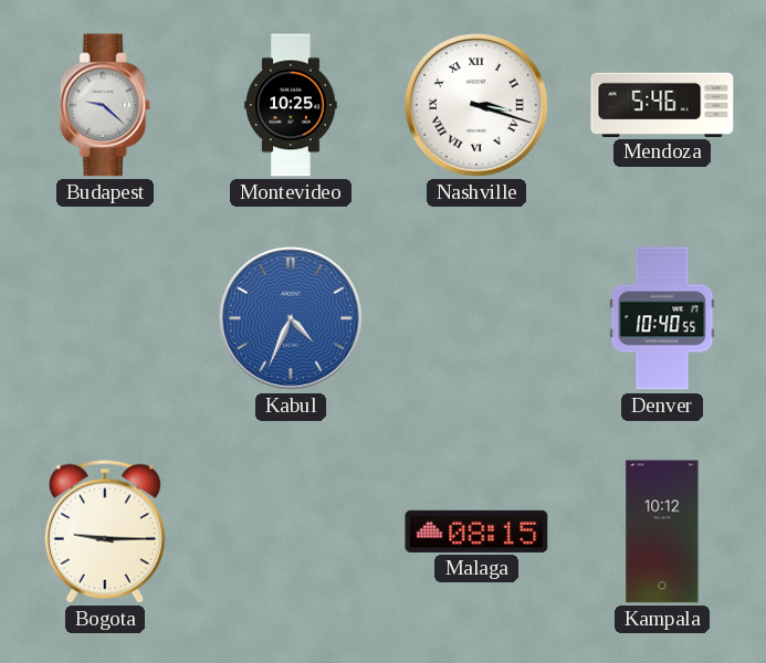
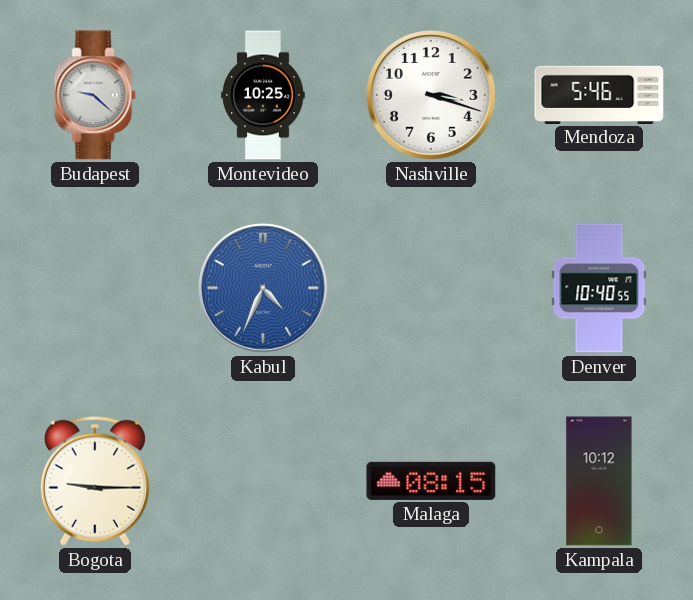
Nashville numerals: Roman -> Arabic (432, 96)
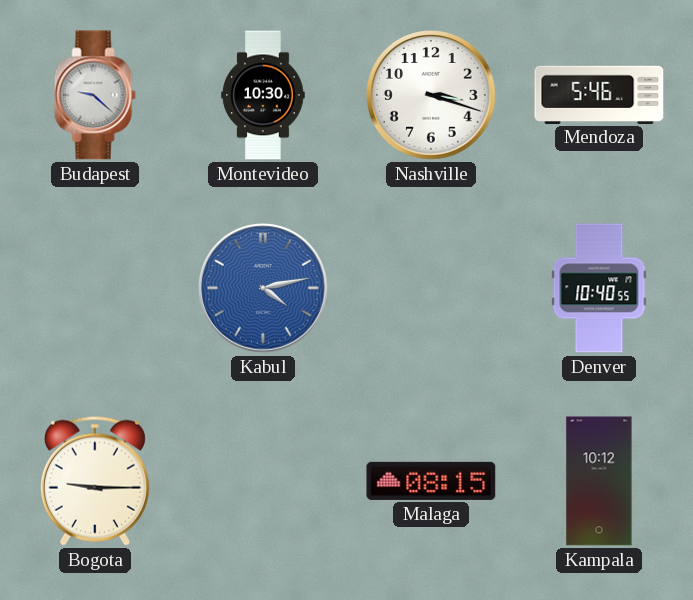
Montevideo: 10:25 -> 10:30 (263, 95)
Kabul: 4:34 -> 4:13 (264, 289)
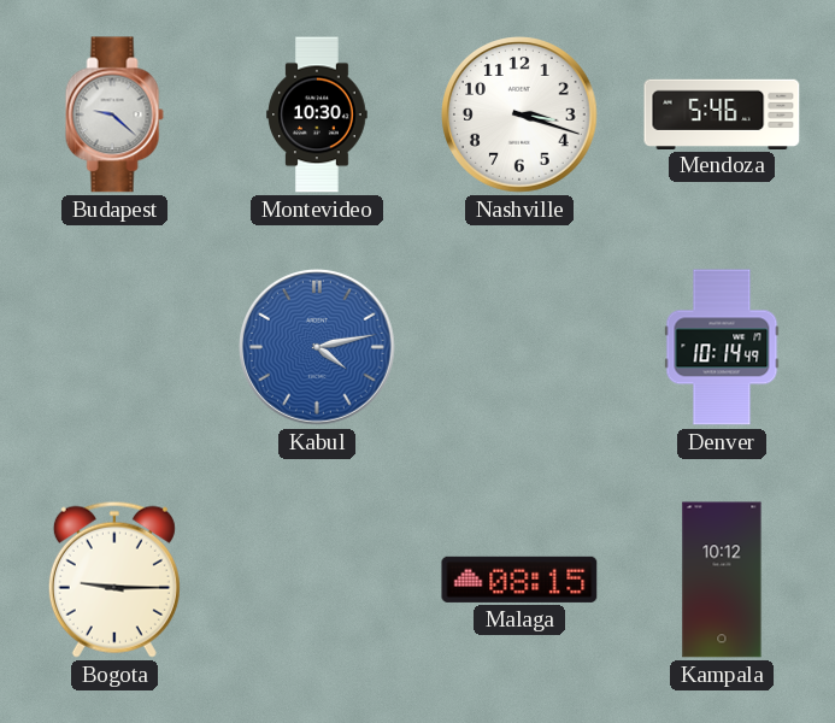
Denver: 10:40 -> 10:14 (722, 347)
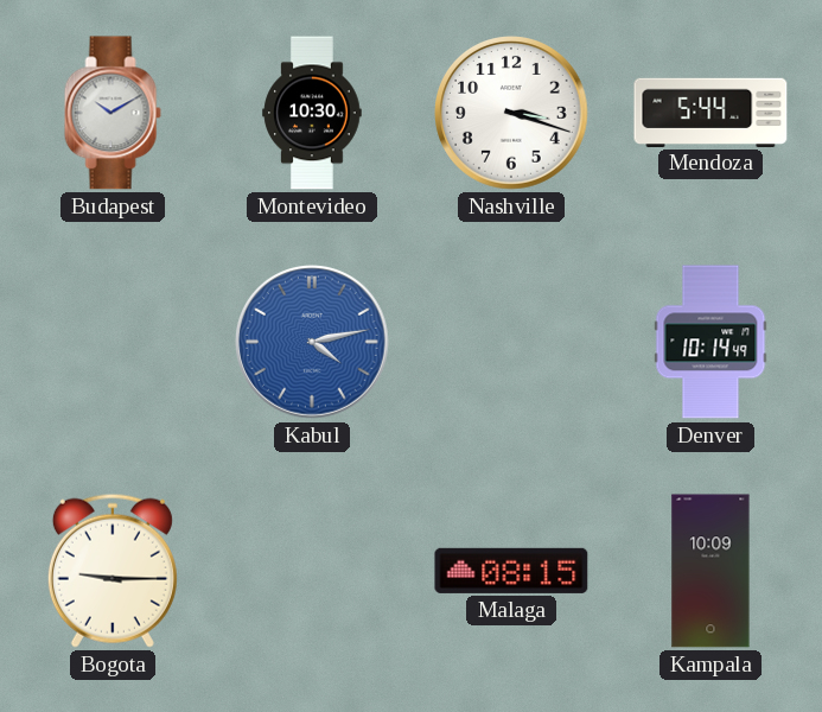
Budapest: 9:22 -> 10:10 (113, 113)
Mendoza: 5:46 -> 5:44 (711, 112)
Kampala: 10:12 -> 10:09 (711, 571)
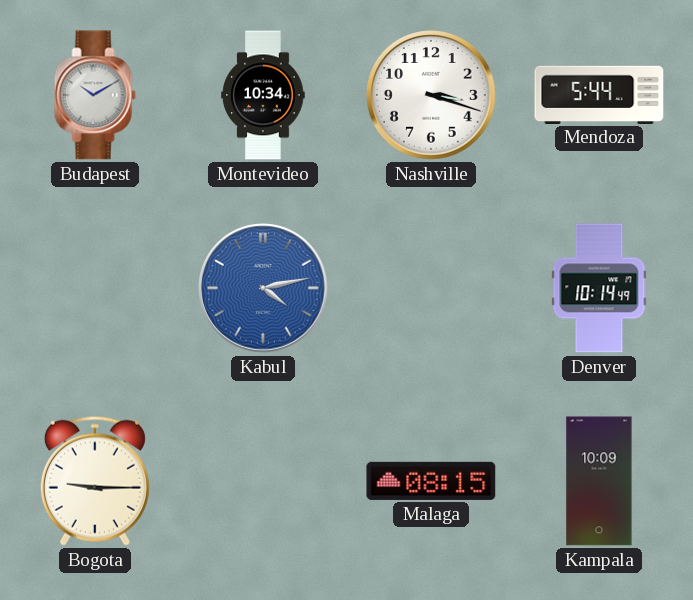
Montevideo: 10:30 -> 10:34 (263, 95)
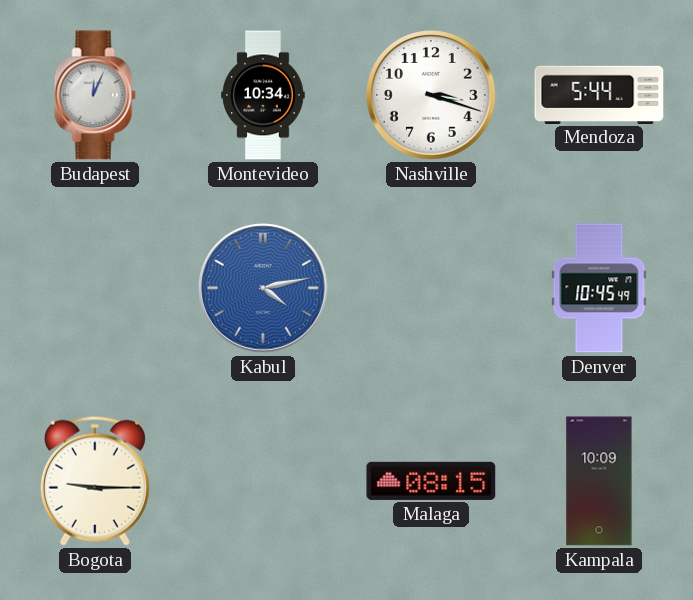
Budapest: 10:10 -> 12:04 (95, 95)
Denver: 10:14 -> 10:45 (599, 288)
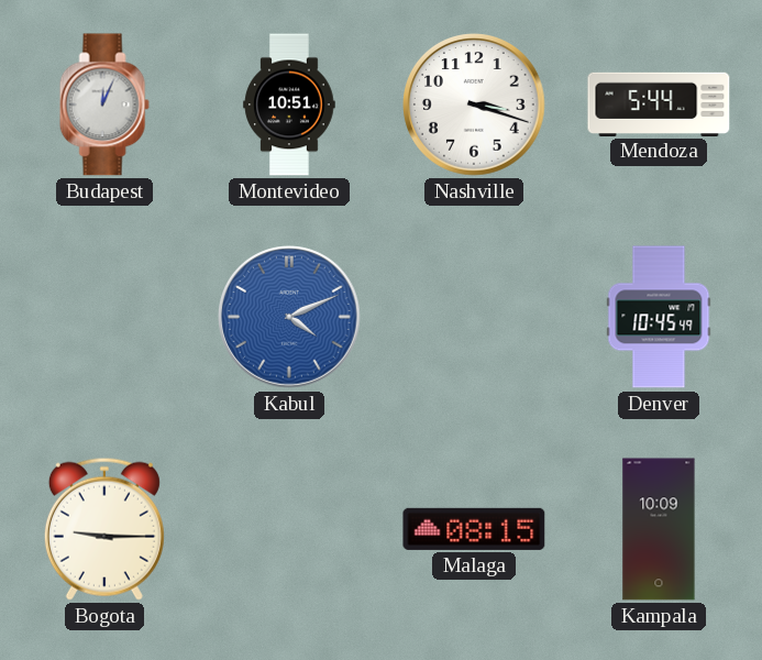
Montevideo: 10:34 -> 10:51 (289, 105)
Kabul: 4:13 -> 4:11 (290, 318)
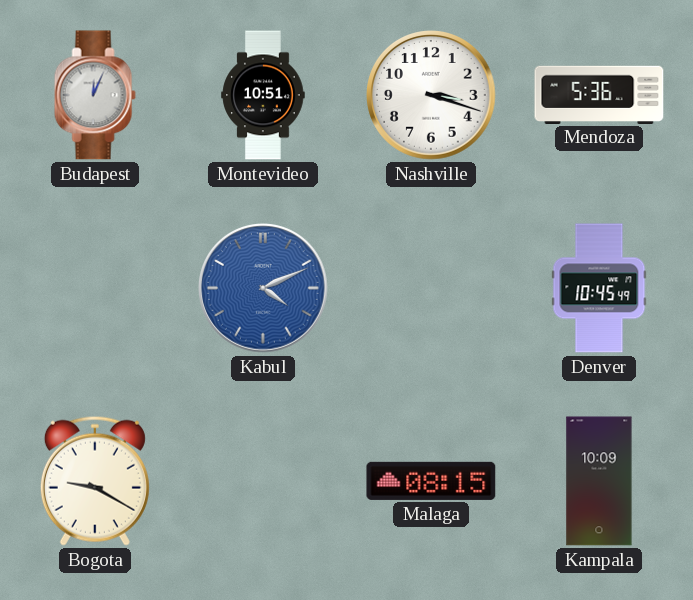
Mendoza: 5:44 -> 5:36 (599, 94)
Bogota: 9:15 -> 9:20 (95, 481)
